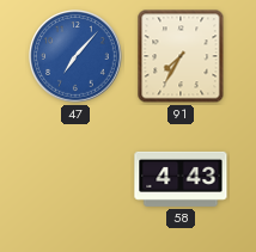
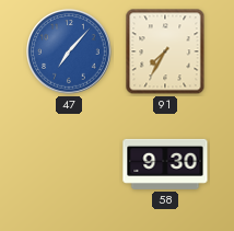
58: 4:43 -> 9:30 (165, 164)
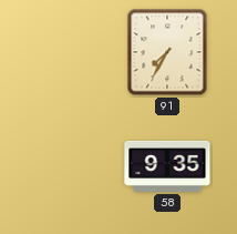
47: 7:07 -> none (69, 51)
58: 9:30 -> 9:35 (167, 166)
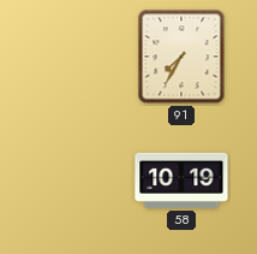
58: 9:35 -> 10:19 (181, 181)
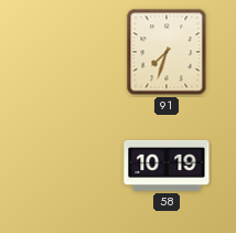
91: 7:35 -> 7:33 (167, 52)
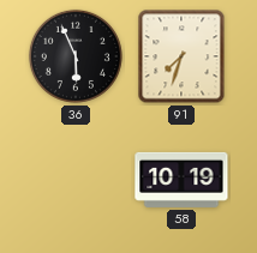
36: none -> 5:56 (76, 56)
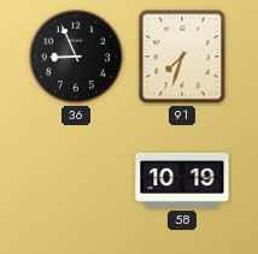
36: 5:56 -> 8:56 (76, 57)
